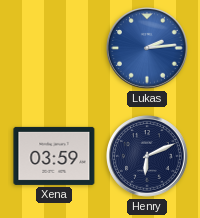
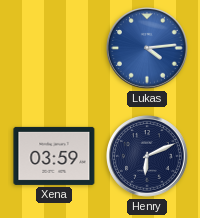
Lukas: 2:14 -> 4:14 (148, 49)
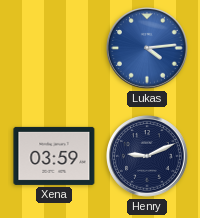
Henry: 6:11 -> 9:11 (148, 157)
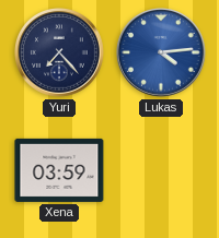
Yuri: none -> 7:23 (60, 53)
Henry: 9:11 -> none (148, 157)
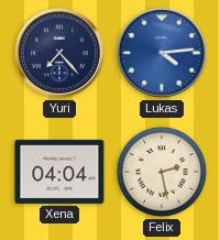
Xena: 03:59 -> 04:04 (59, 172)
Felix: none -> 2:28 (162, 172)
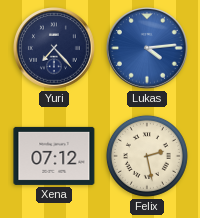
Xena: 04:04 -> 07:12 (54, 156)
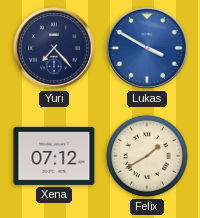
Lukas: 4:14 -> 3:50 (148, 49)
Felix: 2:28 -> 1:40 (147, 156)
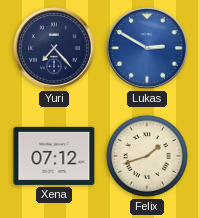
Lukas: 3:50 -> 2:50 (148, 49)
Felix: 1:40 -> 1:42 (147, 156)
